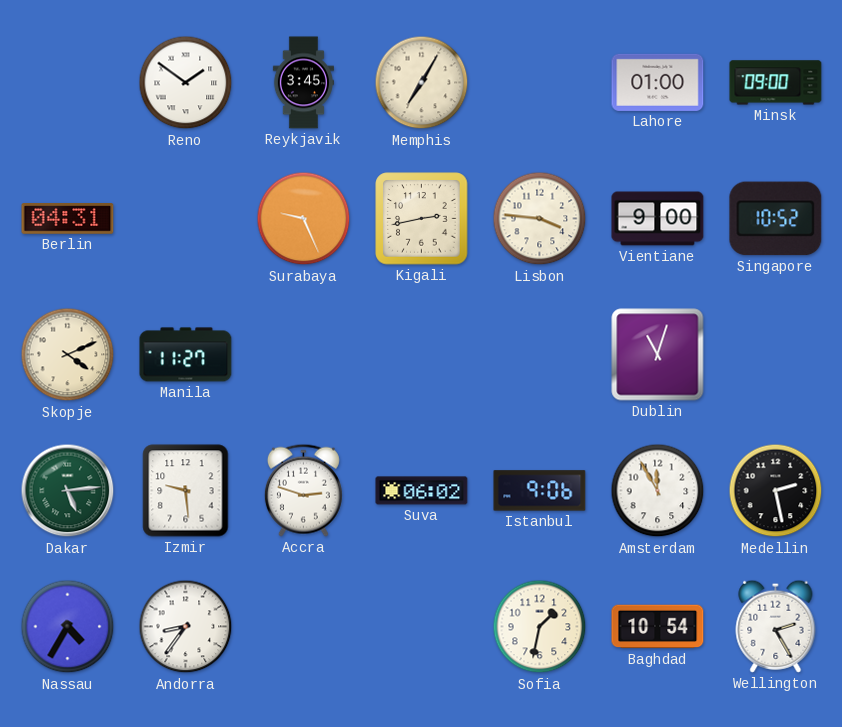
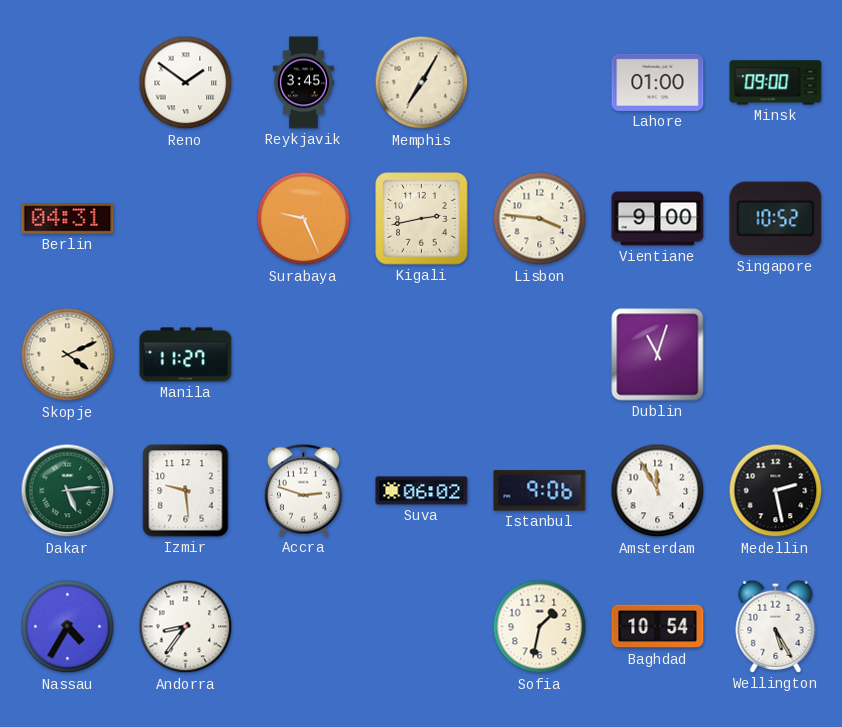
Wellington: 2:25 -> 5:25 (776, 626)
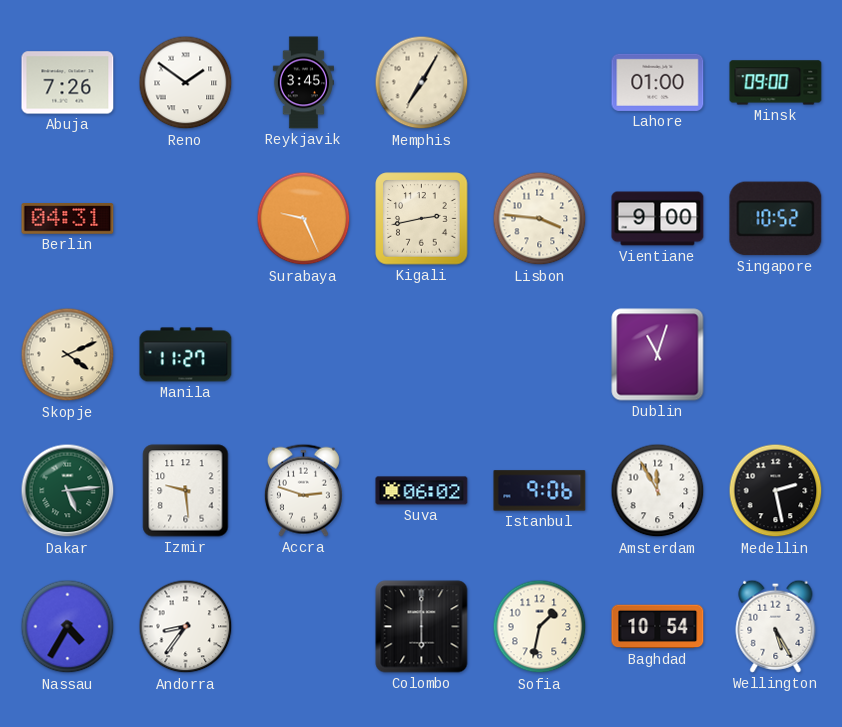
Abuja: none -> 7:26 (68, 83)
Colombo: none -> 6:00 (422, 627)
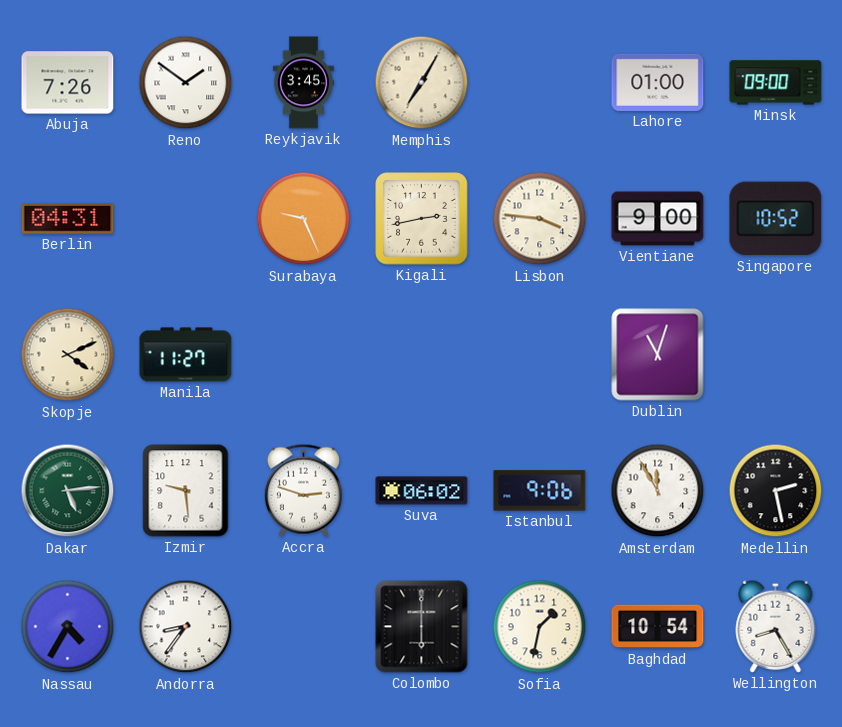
Wellington: 5:25 -> 8:25 (776, 626)
